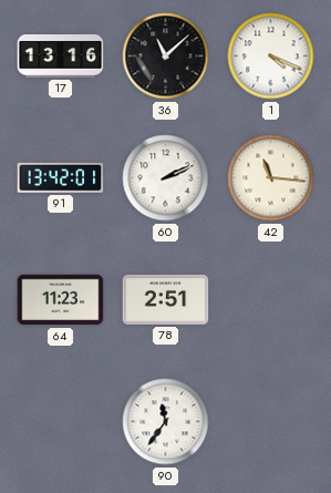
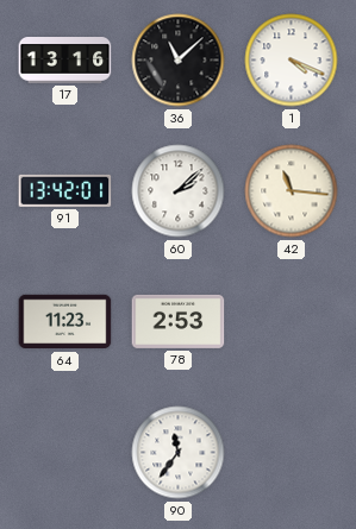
60: 2:11 -> 2:08 (179, 191)
78: 2:51 -> 2:53 (179, 321)
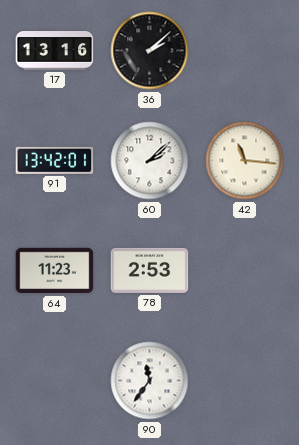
36: 11:08 -> 2:08 (150, 51)
1: 4:19 -> none (292, 61)
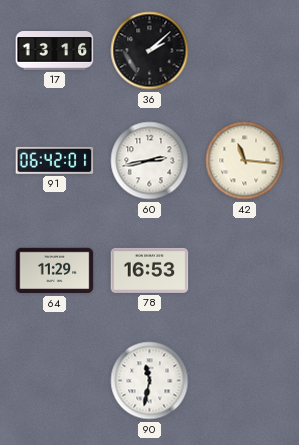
91: 13:42 -> 06:42 (55, 160)
60: 2:08 -> 2:43 (150, 161)
64: 11:23 -> 11:29 (55, 271)
78: 2:53 -> 16:53 (150, 270)
90: 11:36 -> 11:32 (150, 381)
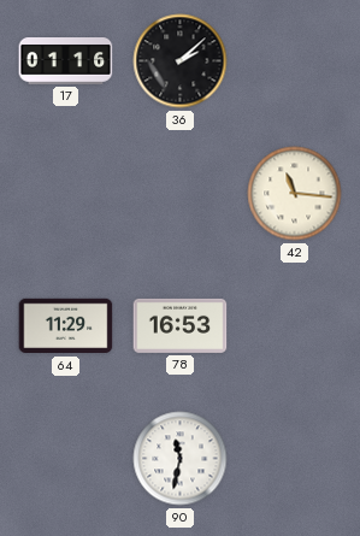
17: 13:16 -> 01:16 (66, 61)
91: 06:42 -> none (55, 160)
60: 2:43 -> none (150, 161)
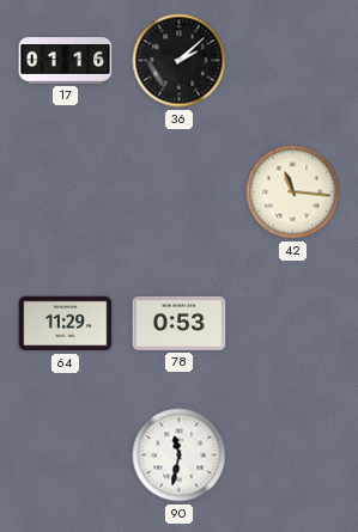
78: 16:53 -> 0:53 (180, 323)
